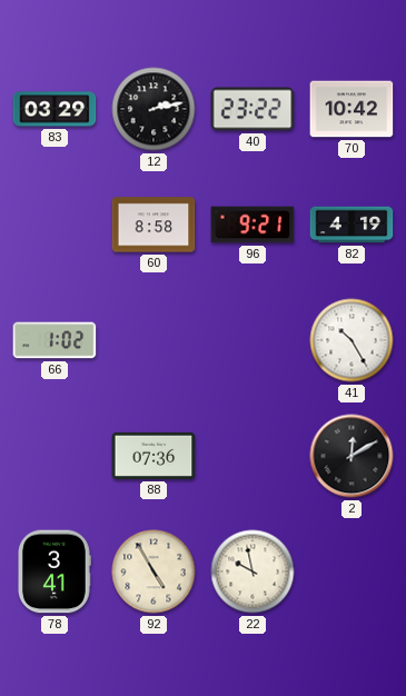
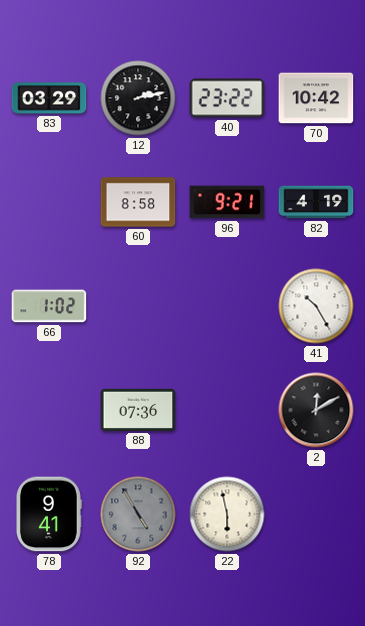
78: 3:41 -> 9:41 (49, 514)
92 dial: cream -> grey (138, 514)
22: 9:58 -> 5:58 (227, 514)
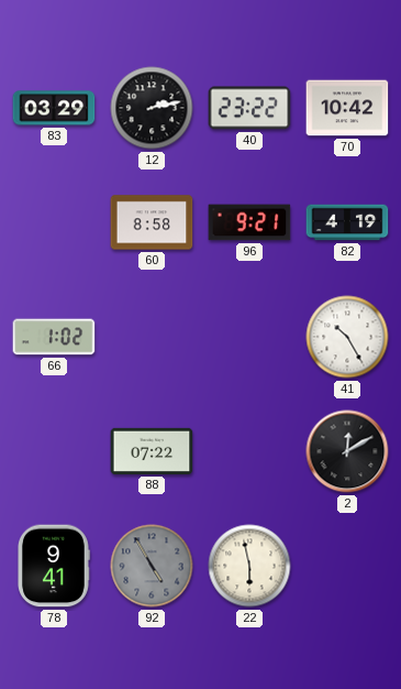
88: 07:36 -> 07:22 (152, 451)
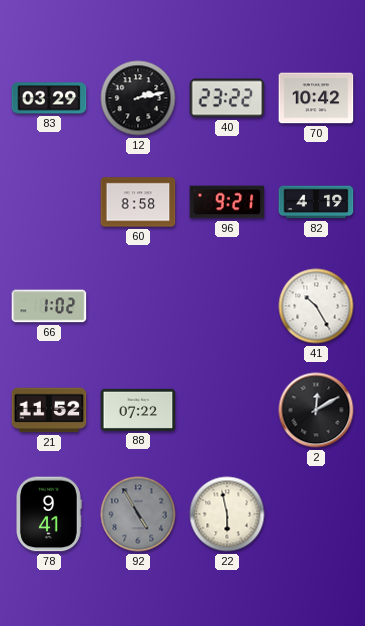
21: none -> 11:52 (49, 410)
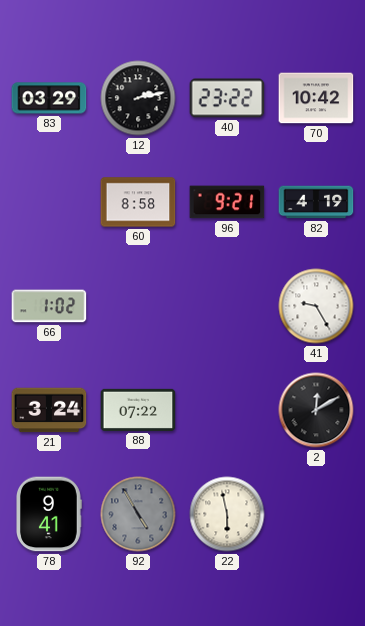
41: 10:25 -> 9:25 (316, 306)
21: 11:52 -> 3:24 (49, 410)
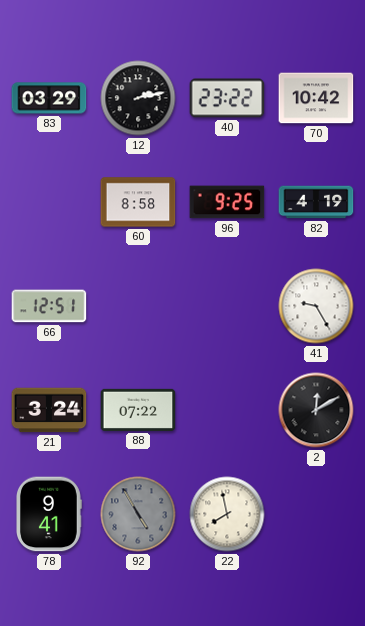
96: 9:21 -> 9:25 (227, 202)
66: 1:02 -> 12:51 (49, 306)
22: 5:58 -> 7:58 (227, 514)
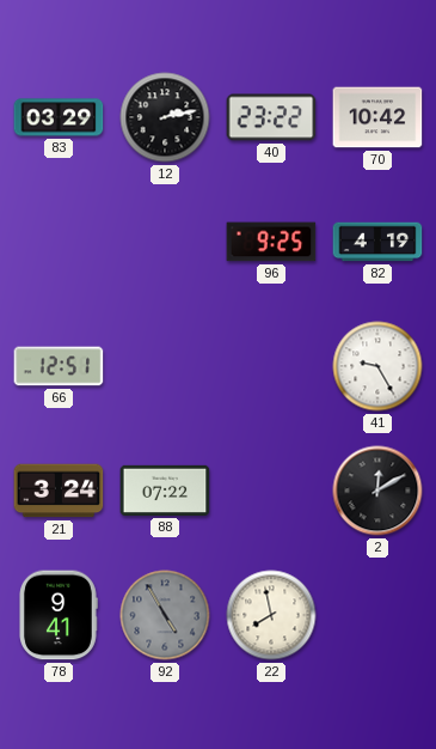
60: 8:58 -> none (138, 202)
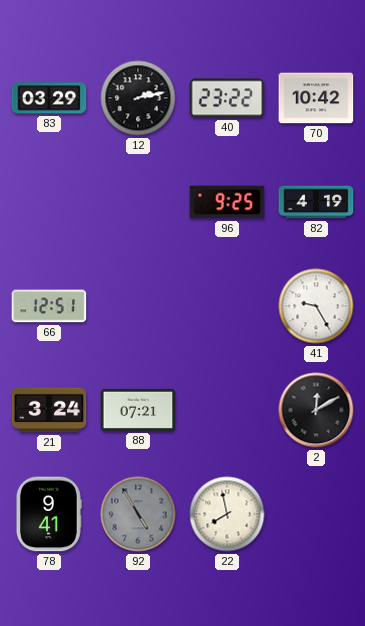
88: 07:22 -> 07:21 (138, 410)
